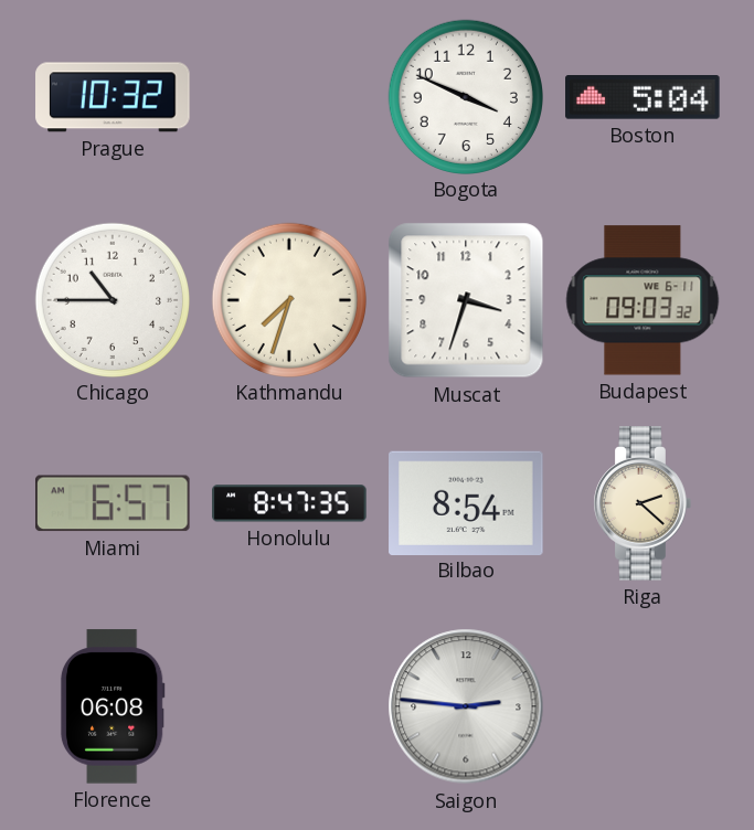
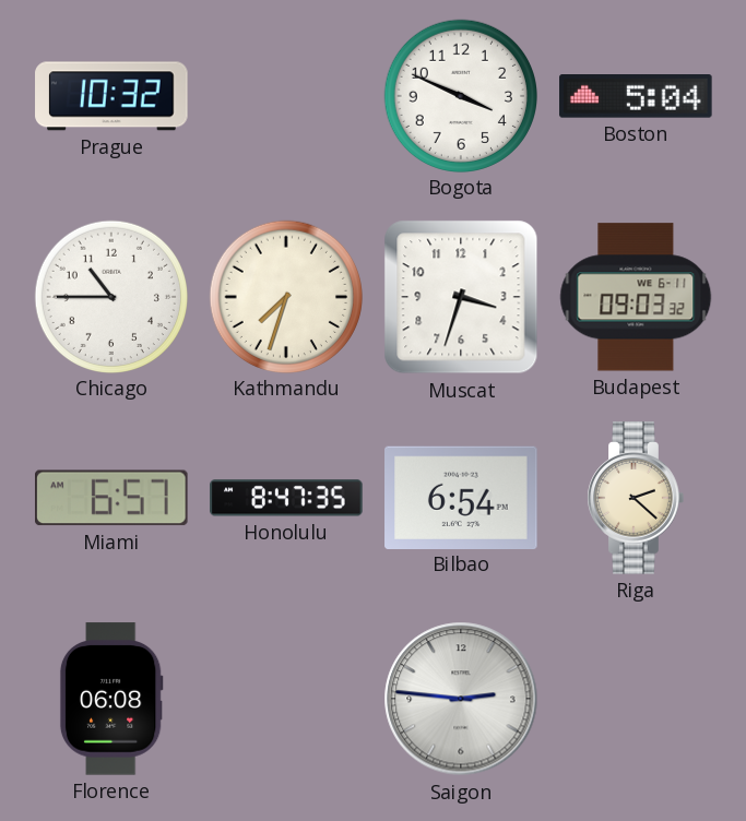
Bilbao: 8:54 -> 6:54 (461, 497)
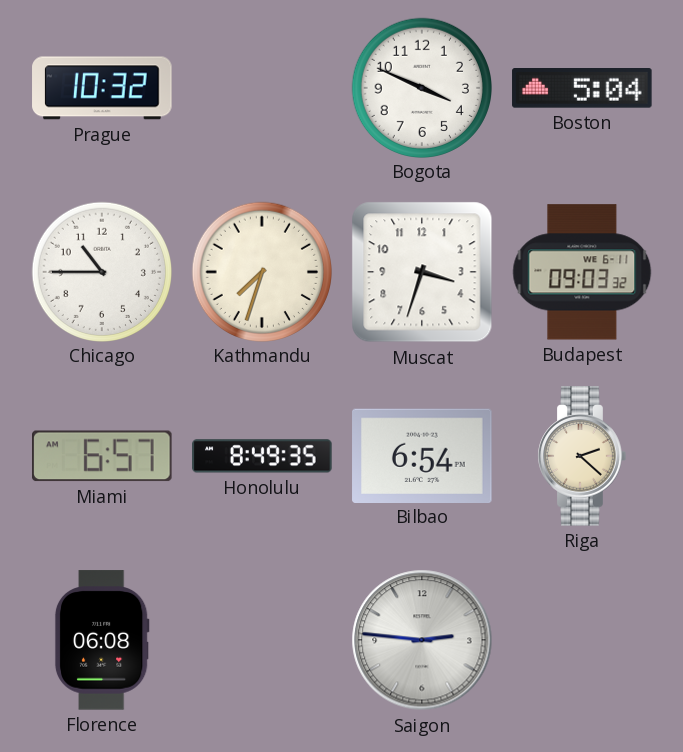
Honolulu: 8:47 -> 8:49 (262, 456)
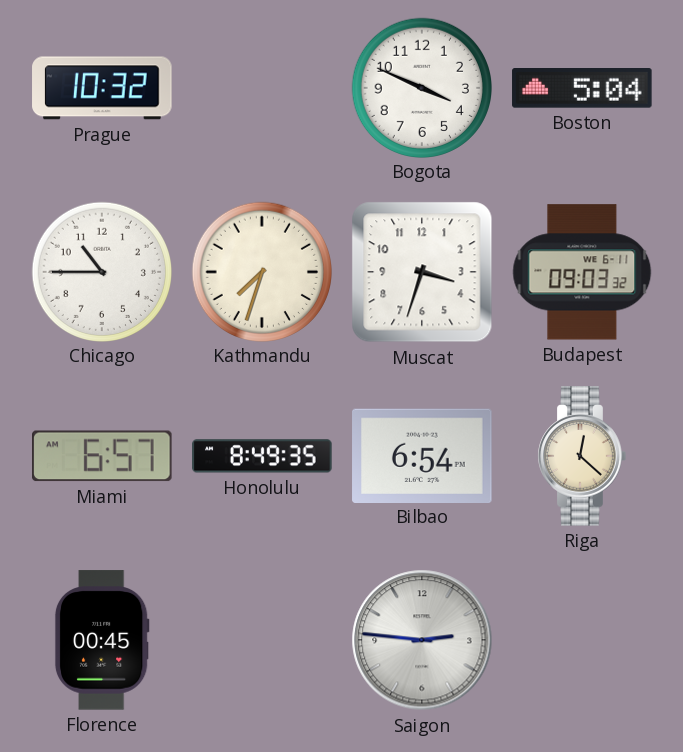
Riga: 2:22 -> 12:22 (582, 456)
Florence: 06:08 -> 00:45 (102, 640)
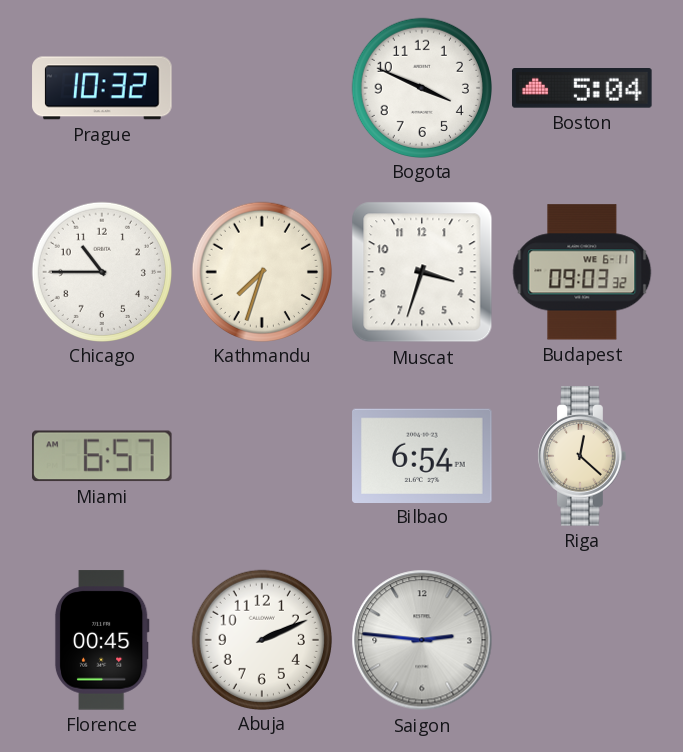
Honolulu: 8:49 -> none (262, 456)
Abuja: none -> 2:11 (261, 639)
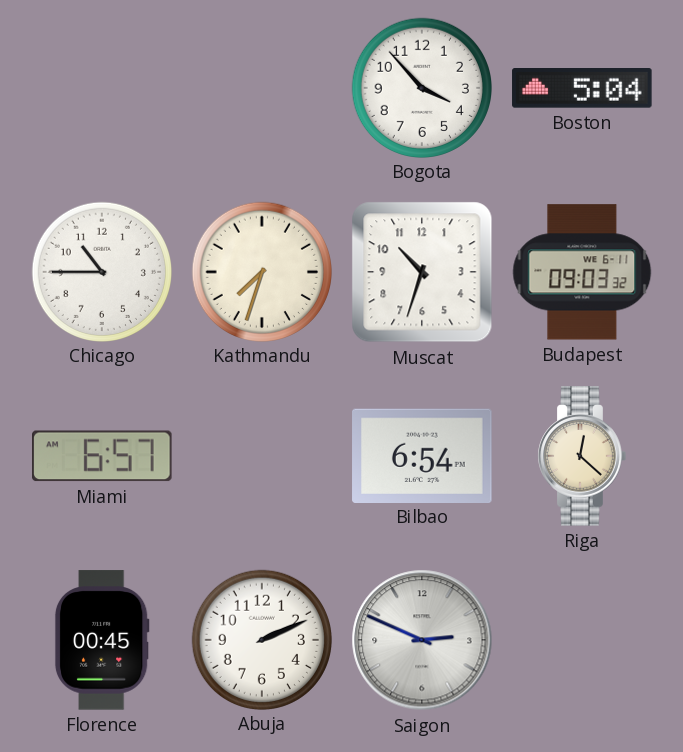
Prague: 10:32 -> none (102, 88)
Bogota: 3:49 -> 3:53 (421, 87)
Muscat: 3:33 -> 10:33 (422, 272)
Saigon: 2:46 -> 2:49 (422, 640)
